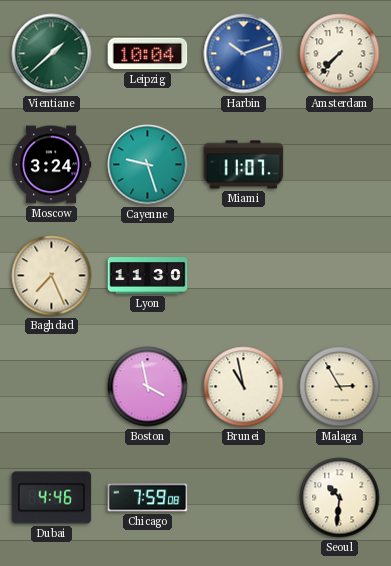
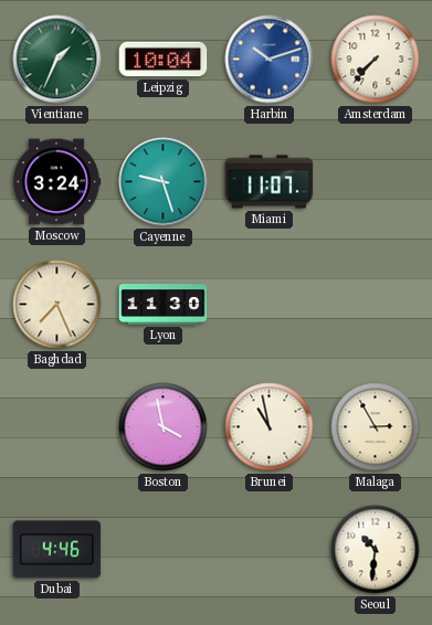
Vientiane: 1:38 -> 1:34 (57, 60)
Chicago: 7:59 -> none (148, 498)
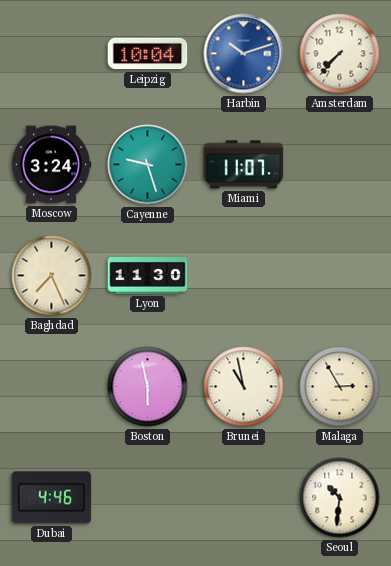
Vientiane: 1:34 -> none (57, 60)
Boston: 3:58 -> 5:58 (148, 387)
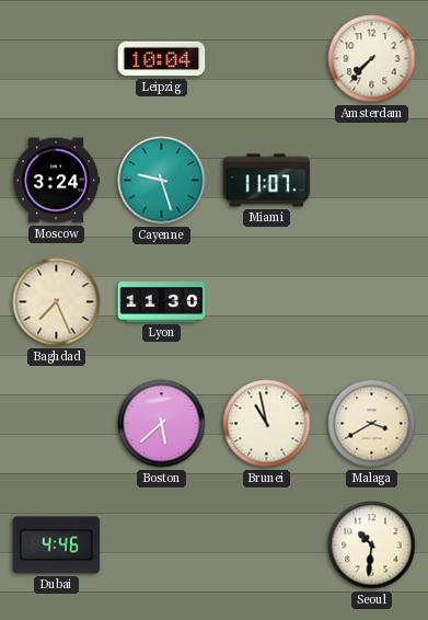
Harbin: 10:12 -> none (244, 54)
Boston: 5:58 -> 5:38 (162, 424)
Malaga: 2:55 -> 3:40 (372, 424)
